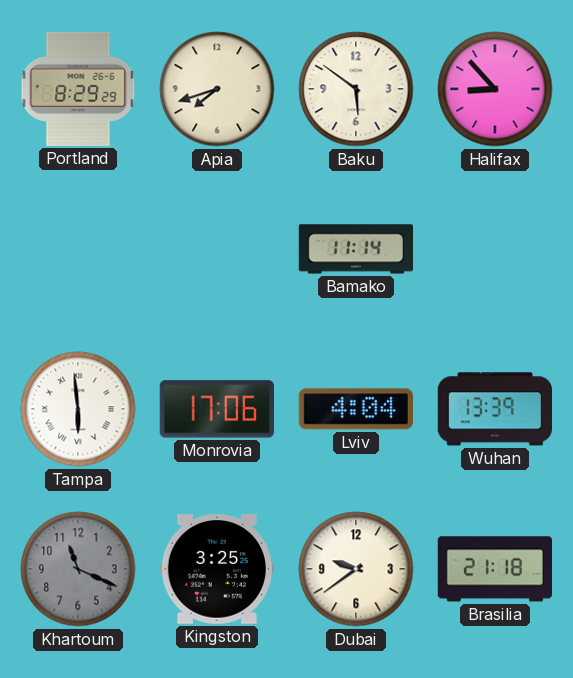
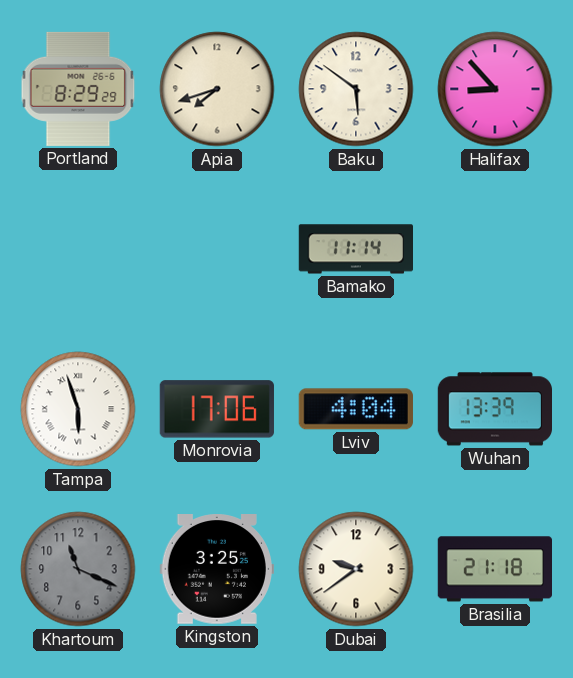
Tampa: 5:59 -> 5:57 (78, 409)
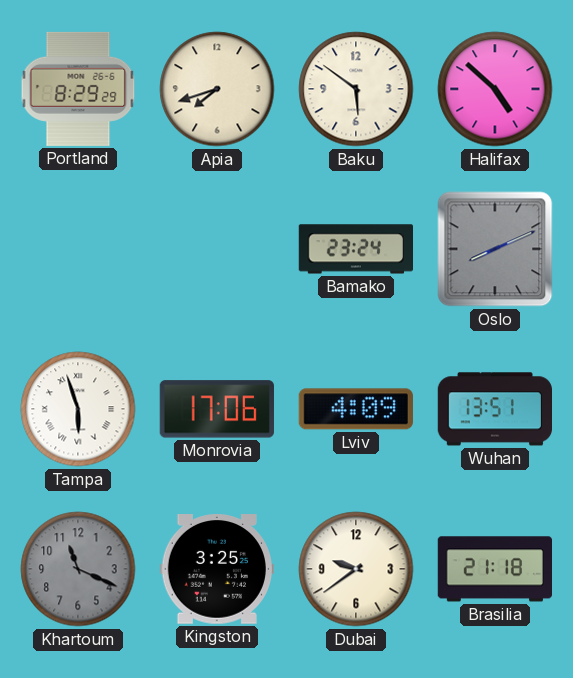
Halifax: 8:53 -> 4:52 (495, 89)
Bamako: 11:14 -> 23:24 (355, 249)
Oslo: none -> 8:11 (495, 249)
Lviv: 4:04 -> 4:09 (356, 409)
Wuhan: 13:39 -> 13:51 (494, 409)
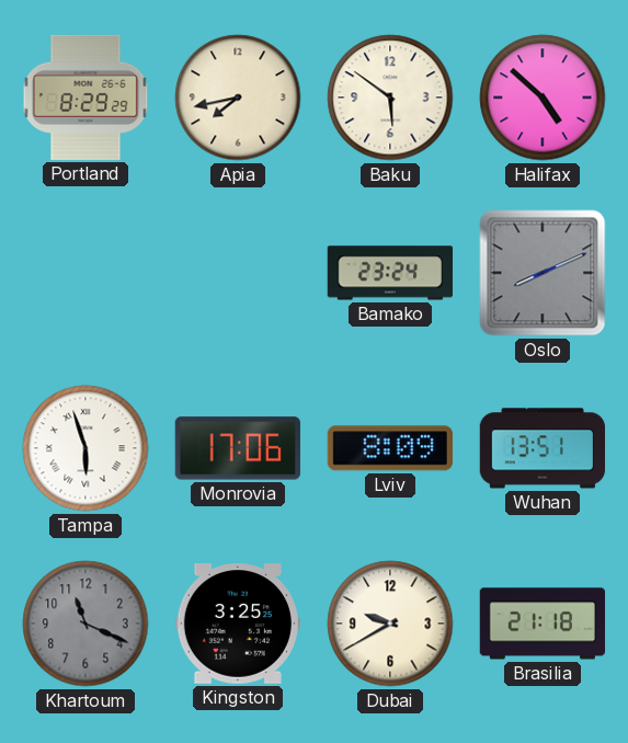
Apia: 7:42 -> 7:43 (238, 98)
Lviv: 4:09 -> 8:09 (390, 448)
Dubai: 9:39 -> 9:40 (390, 624)
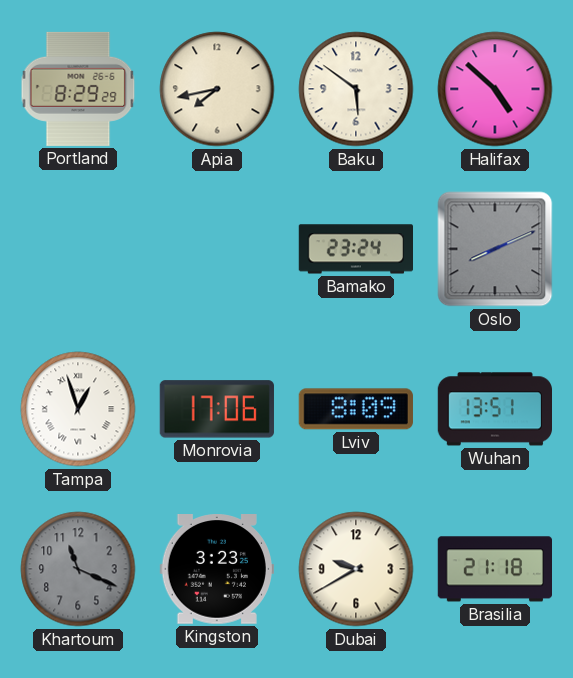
Tampa: 5:57 -> 12:57 (78, 409)
Kingston: 3:25 -> 3:23 (217, 570)
